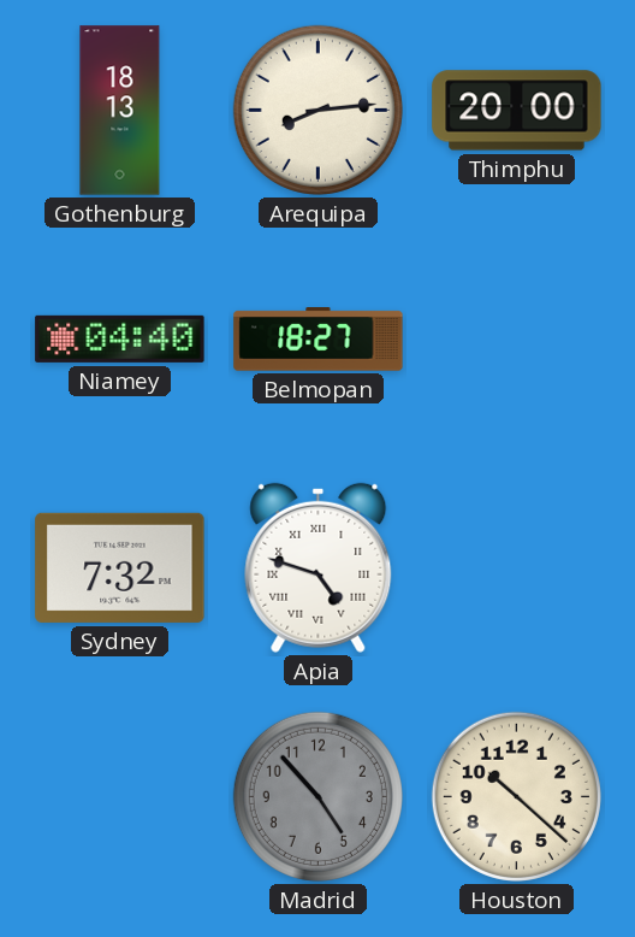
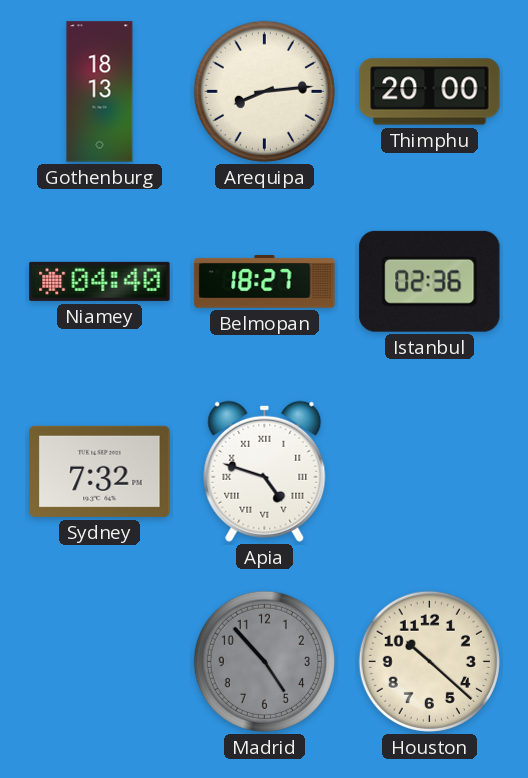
Istanbul: none -> 02:36 (430, 281)
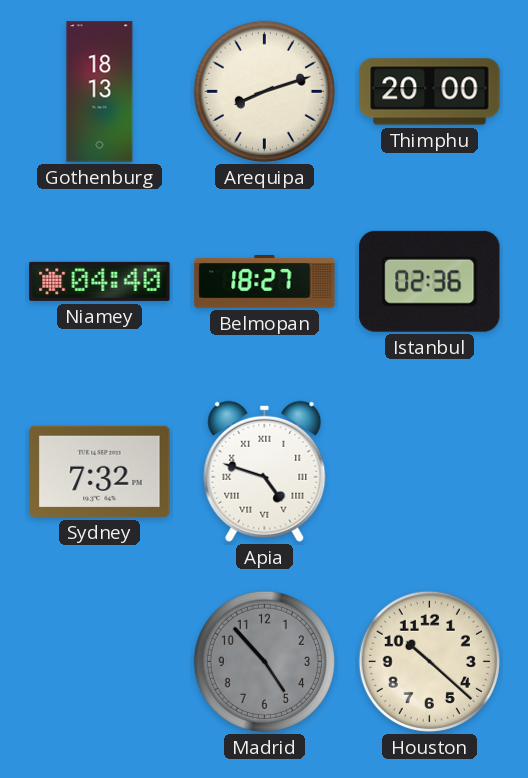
Arequipa: 8:14 -> 8:12 (264, 91)
